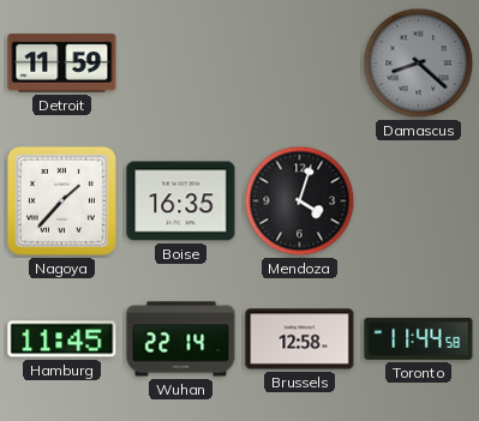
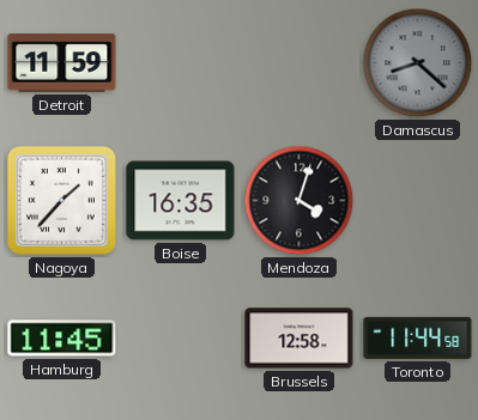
Wuhan: 22:14 -> none (181, 339)
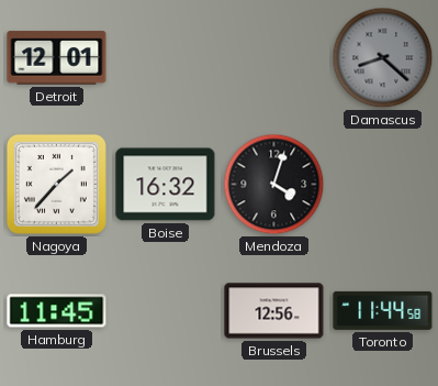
Detroit: 11:59 -> 12:01 (57, 58)
Boise: 16:35 -> 16:32 (166, 185)
Brussels: 12:58 -> 12:56 (274, 311)
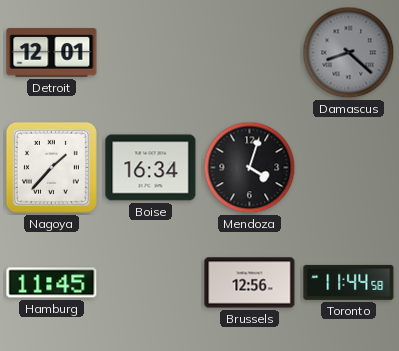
Boise: 16:32 -> 16:34 (151, 168)
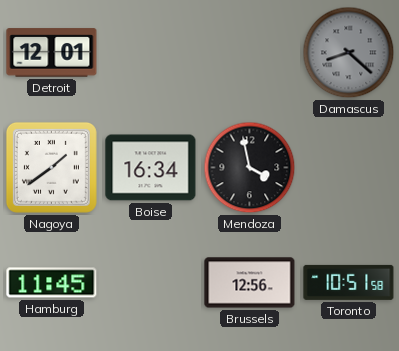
Nagoya: 1:37 -> 1:39 (51, 167)
Mendoza: 4:03 -> 3:58 (250, 168)
Toronto: 11:44 -> 10:51 (349, 282)
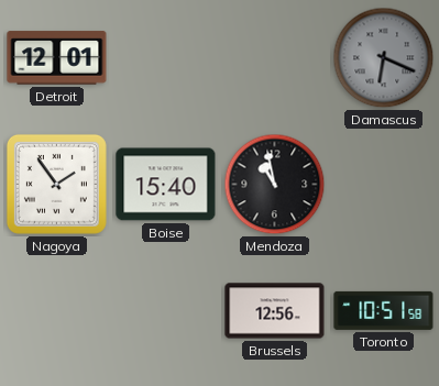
Damascus: 8:22 -> 6:19 (384, 58)
Nagoya: 1:39 -> 1:54 (56, 184)
Boise: 16:34 -> 15:40 (166, 185)
Mendoza: 3:58 -> 10:58 (275, 185)
Hamburg: 11:45 -> none (52, 283)
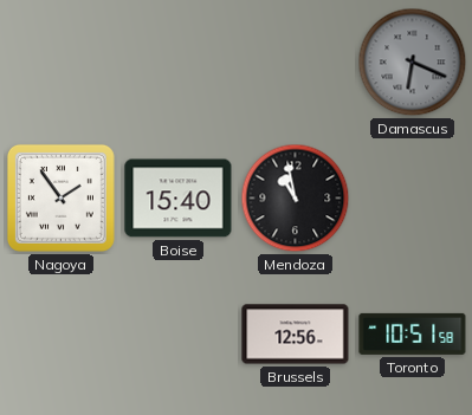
Detroit: 12:01 -> none (57, 58)
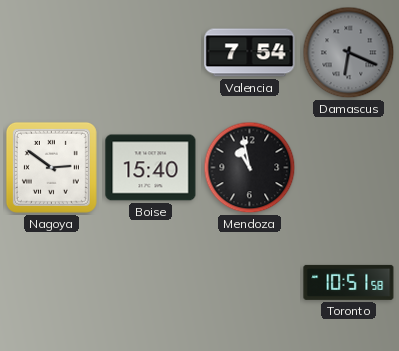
Valencia: none -> 7:54 (250, 53)
Nagoya: 1:54 -> 2:51 (51, 167)
Brussels: 12:56 -> none (296, 335)
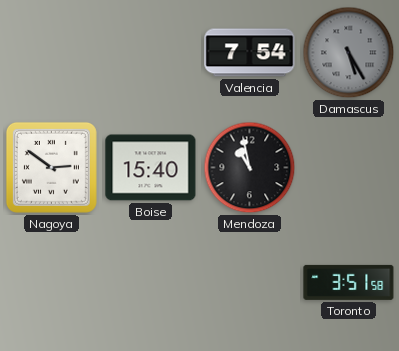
Damascus: 6:19 -> 5:25 (349, 53)
Toronto: 10:51 -> 3:51 (349, 282)
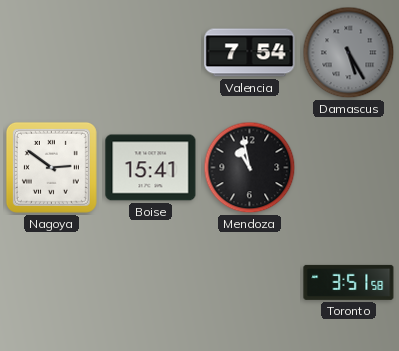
Boise: 15:40 -> 15:41 (151, 168)
